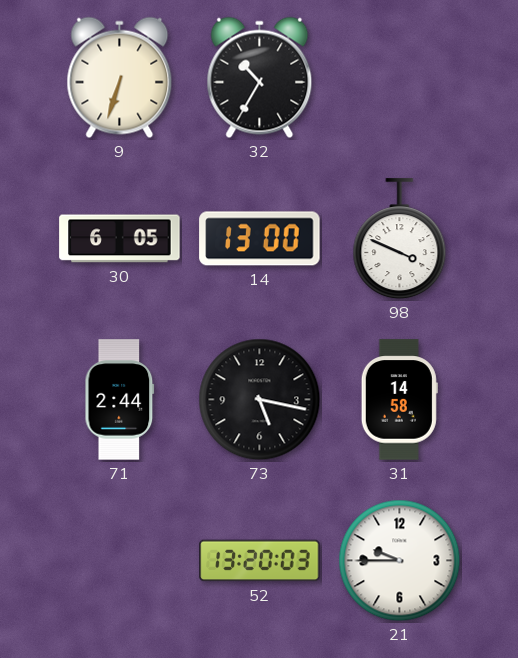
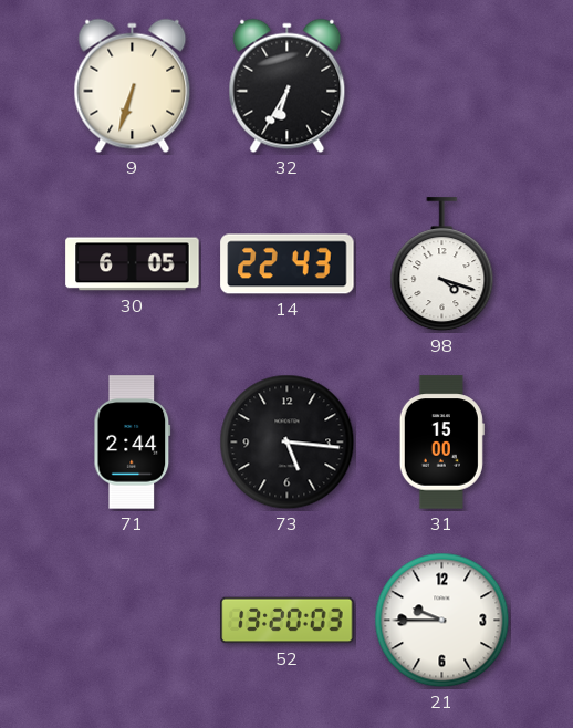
32: 10:35 -> 6:35 (288, 86)
14: 13:00 -> 22:43 (288, 264)
98: 3:49 -> 4:18 (442, 264)
73: 5:17 -> 5:16 (288, 443)
31: 14:58 -> 15:00 (441, 443)
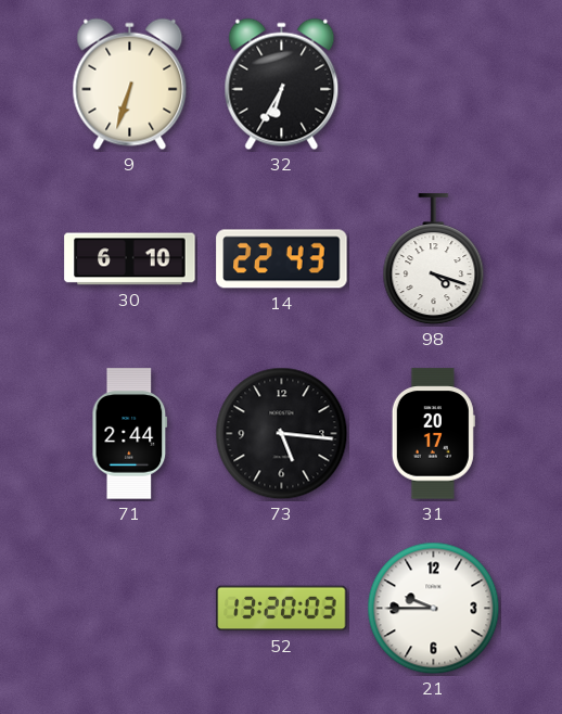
30: 6:05 -> 6:10 (130, 259)
31: 15:00 -> 20:17 (433, 434)
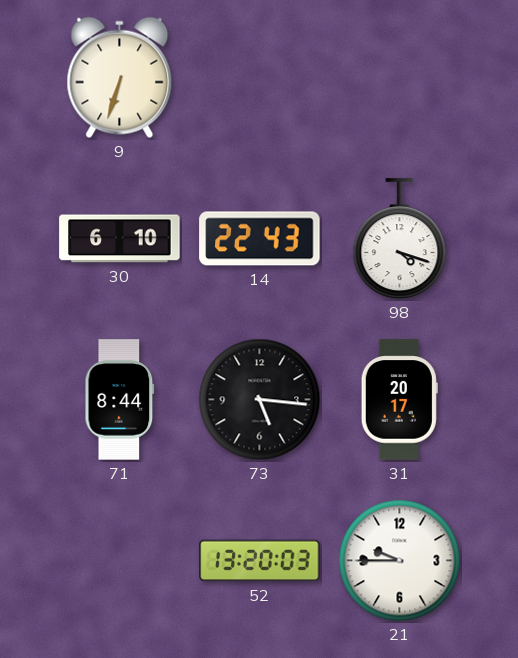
32: 6:35 -> none (282, 85)
71: 2:44 -> 8:44 (120, 400)
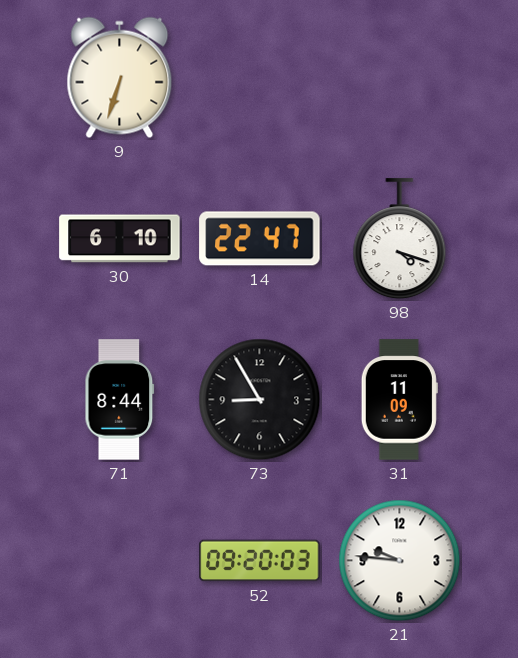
14: 22:43 -> 22:47 (260, 239)
73: 5:16 -> 8:55 (260, 400)
31: 20:17 -> 11:09 (399, 400)
52: 13:20 -> 09:20 (260, 561)
21: 9:45 -> 9:46 (400, 561)
